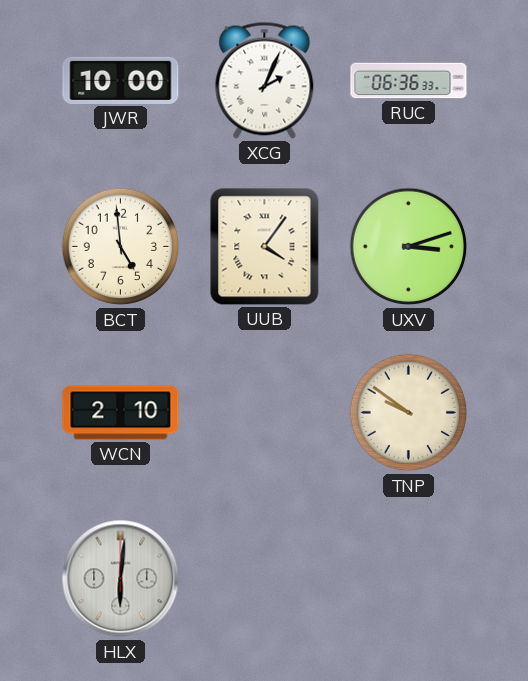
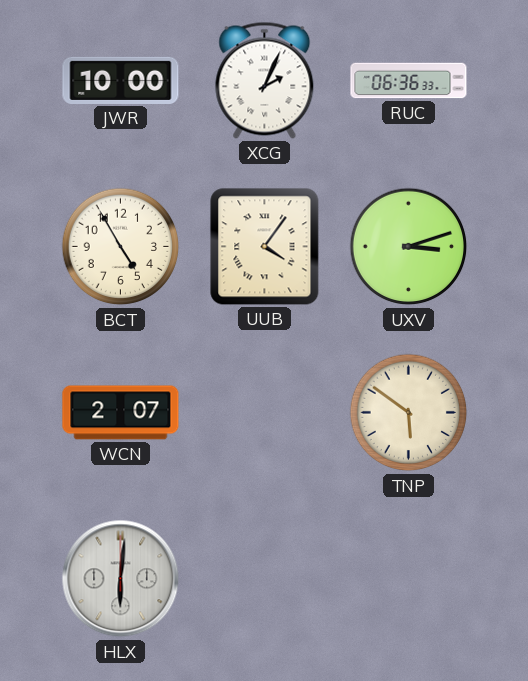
BCT: 4:59 -> 4:55 (121, 247)
WCN: 2:10 -> 2:07 (121, 413)
TNP: 9:51 -> 5:51 (409, 413)
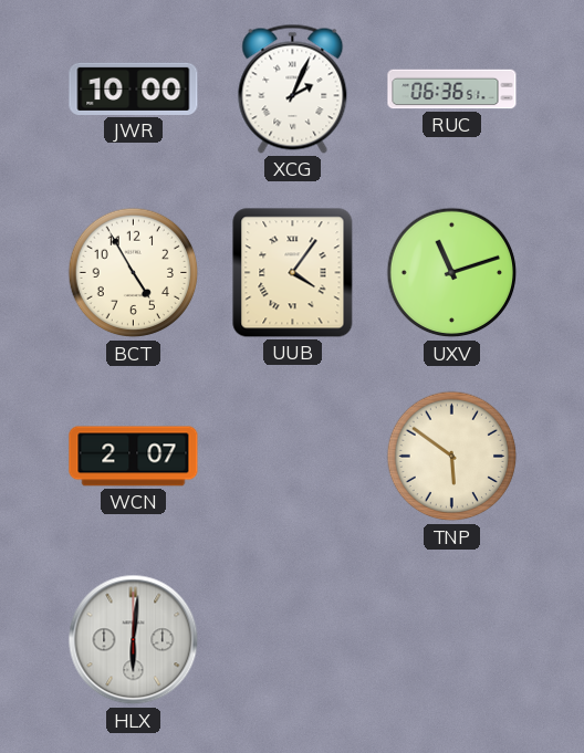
RUC: 06:36:33 -> 06:36:51 (452, 90)
UXV: 3:12 -> 11:12 (452, 273)
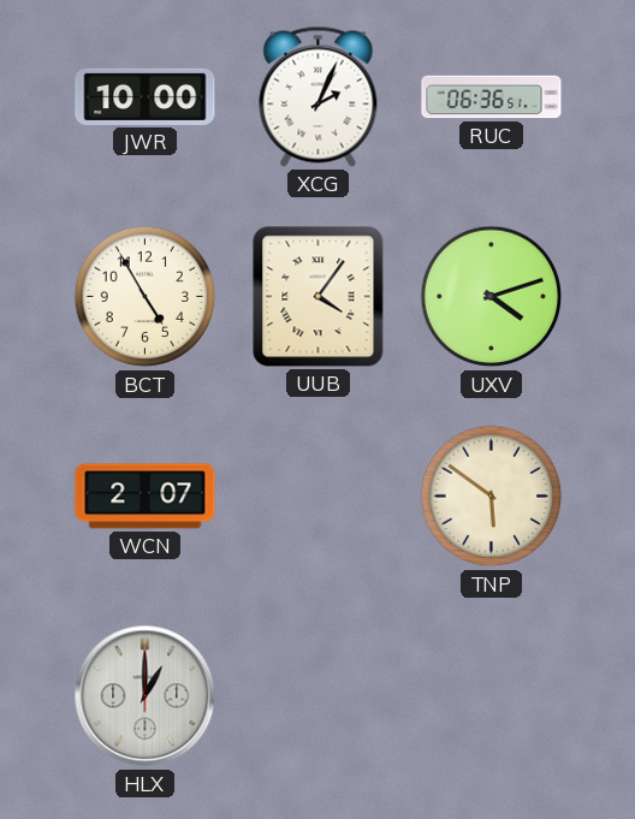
UXV: 11:12 -> 4:12 (492, 297)
HLX: 6:01 -> 1:00 (146, 696)
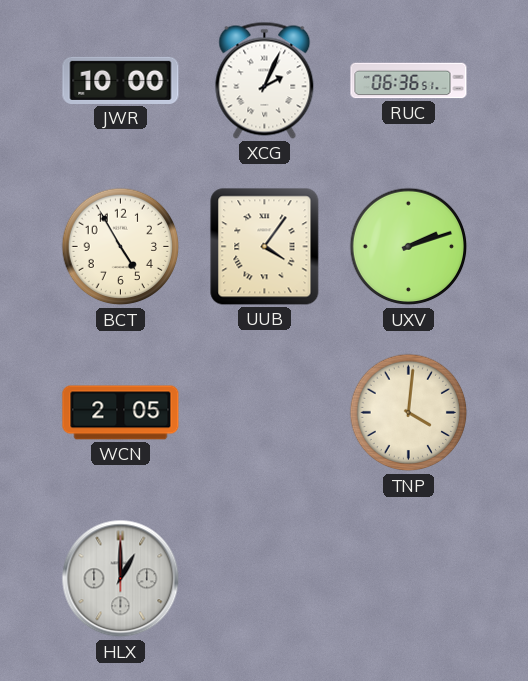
UXV: 4:12 -> 2:12 (409, 247)
WCN: 2:07 -> 2:05 (121, 413)
TNP: 5:51 -> 4:01 (409, 413)
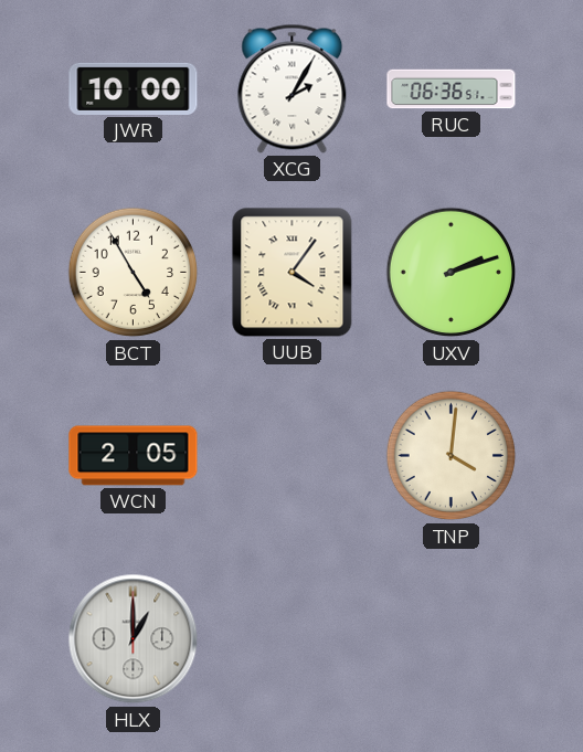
XCG: 2:04 -> 2:05 (293, 88)
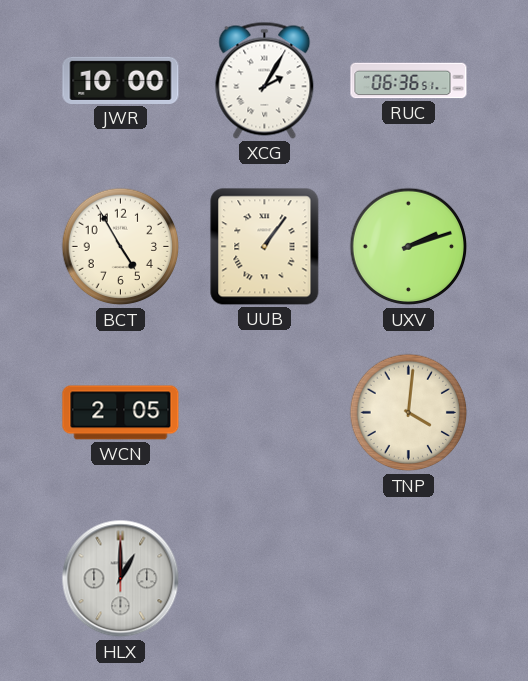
UUB: 4:06 -> 1:06 (265, 247)
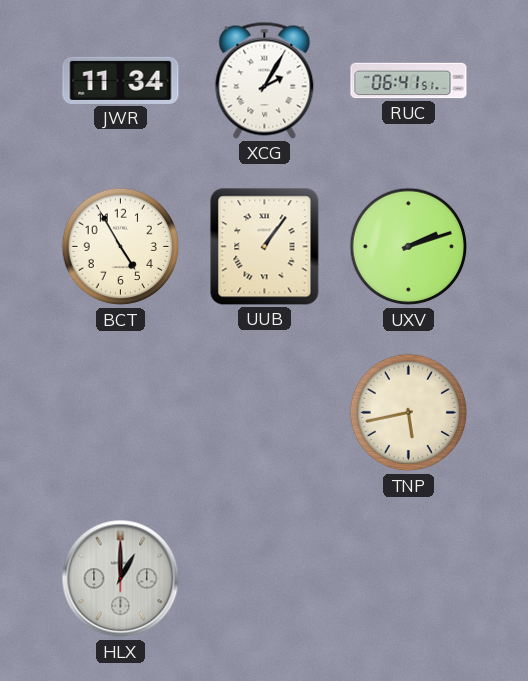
JWR: 10:00 -> 11:34 (121, 80)
RUC: 06:36 -> 06:41 (409, 81)
WCN: 2:05 -> none (121, 413)
TNP: 4:01 -> 5:43 (409, 413)
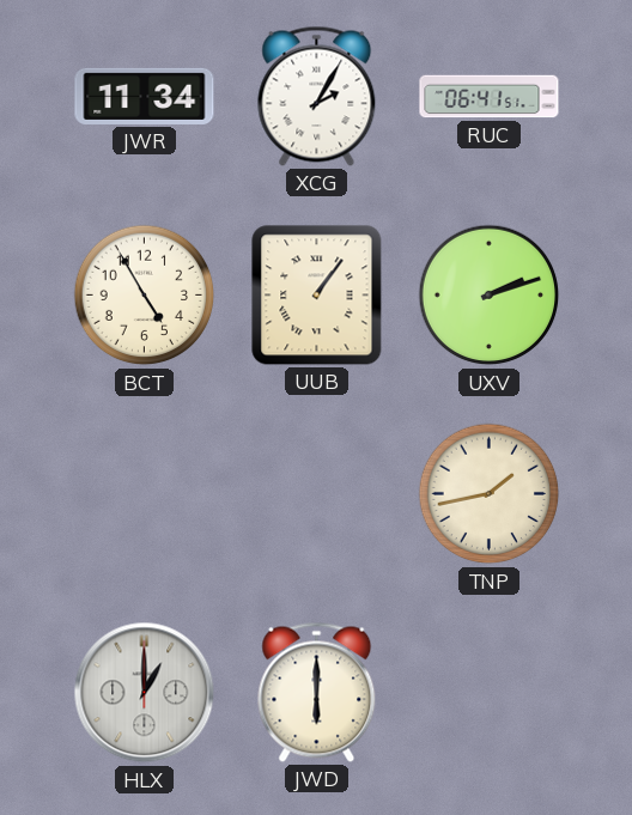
TNP: 5:43 -> 1:43 (490, 494)
JWD: none -> 6:00 (317, 692)
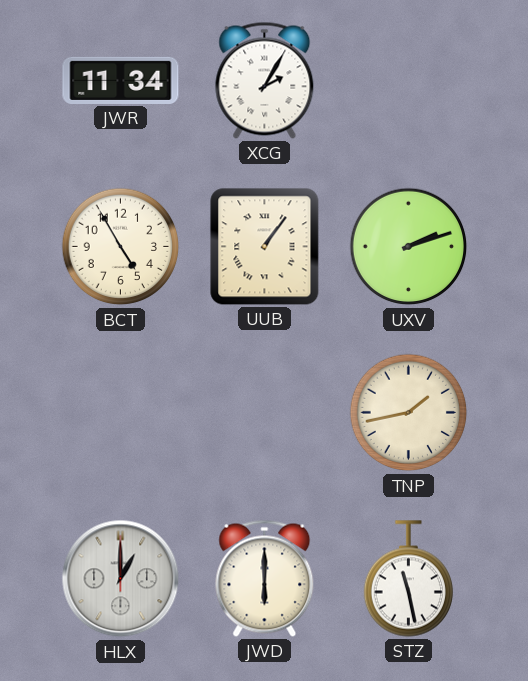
RUC: 06:41 -> none (490, 97)
STZ: none -> 11:28 (408, 579)
